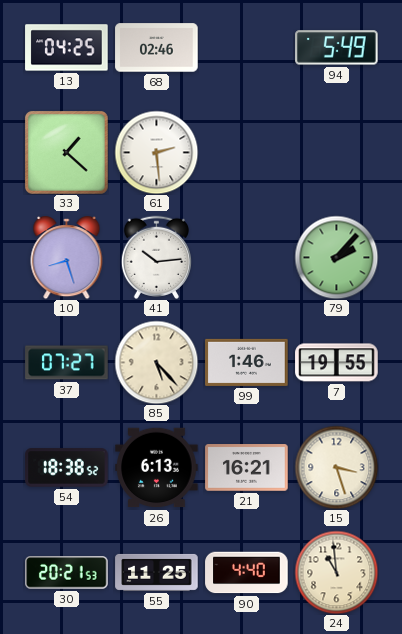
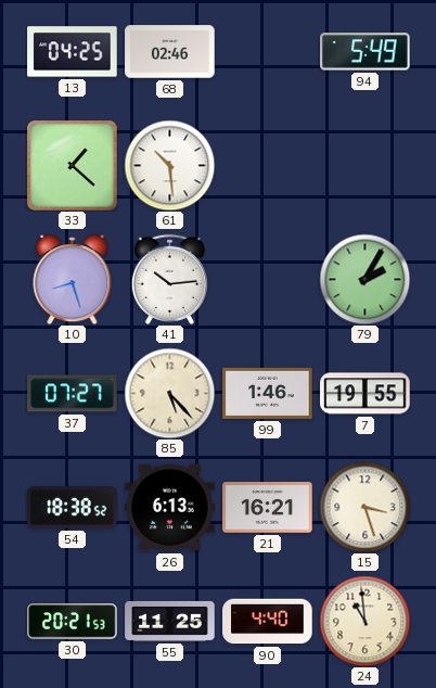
61: 2:29 -> 10:29 (169, 165)
79: 2:07 -> 2:05 (364, 279)
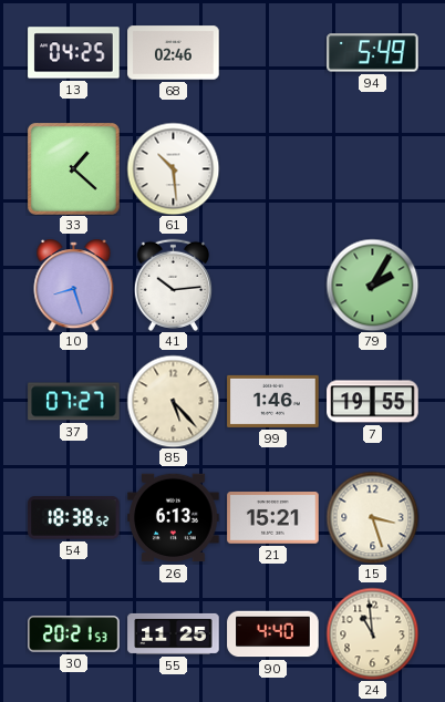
21: 16:21 -> 15:21 (273, 518)
